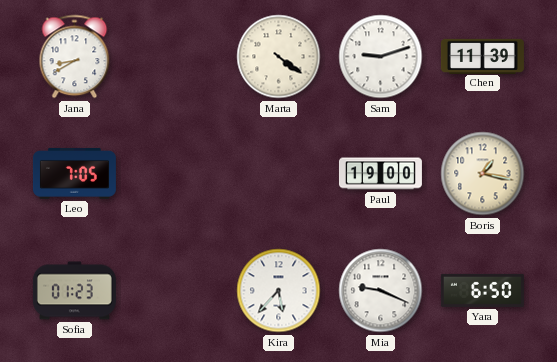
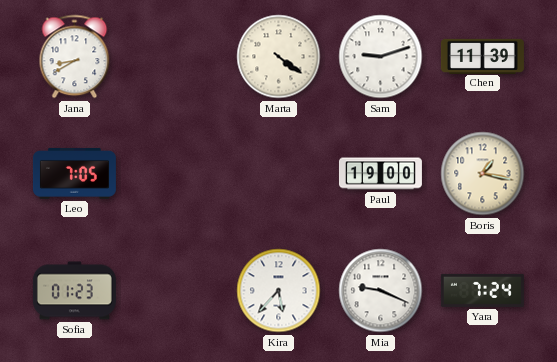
Yara: 6:50 -> 7:24 (482, 290)
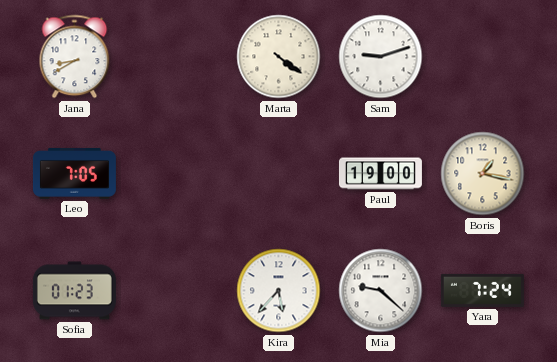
Chen: 11:39 -> none (482, 56)
Mia: 9:19 -> 9:22 (381, 291)
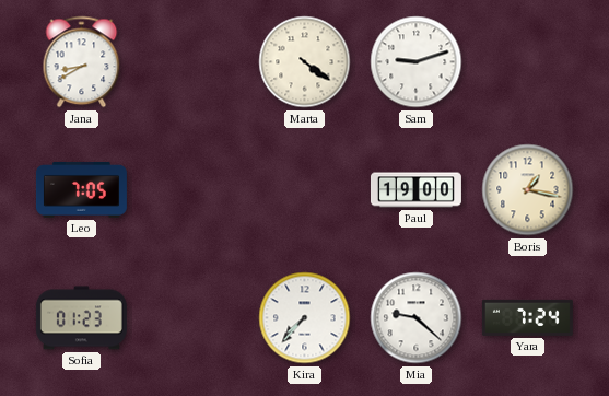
Kira: 5:37 -> 7:37 (305, 318)
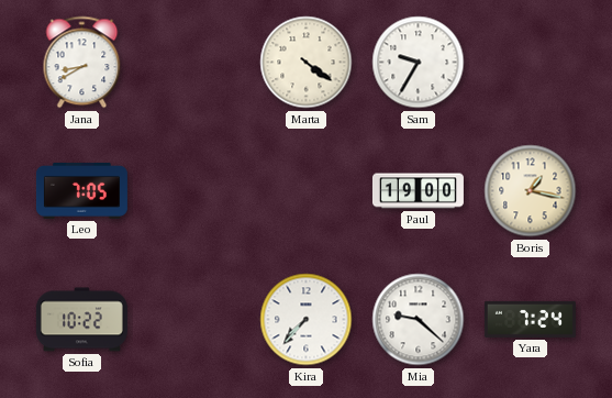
Sam: 9:12 -> 9:35 (419, 63)
Sofia: 01:23 -> 10:22 (81, 320)
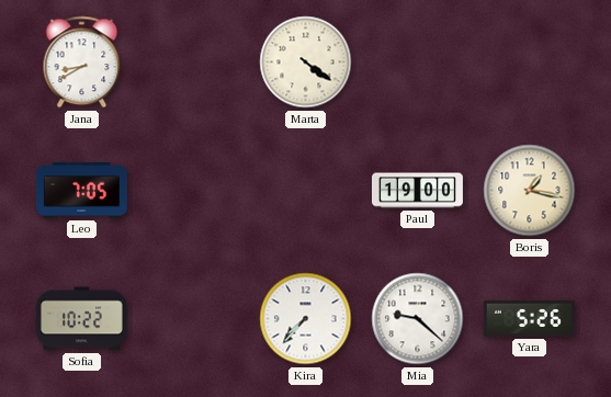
Sam: 9:35 -> none (419, 63)
Yara: 7:24 -> 5:26 (529, 318)
